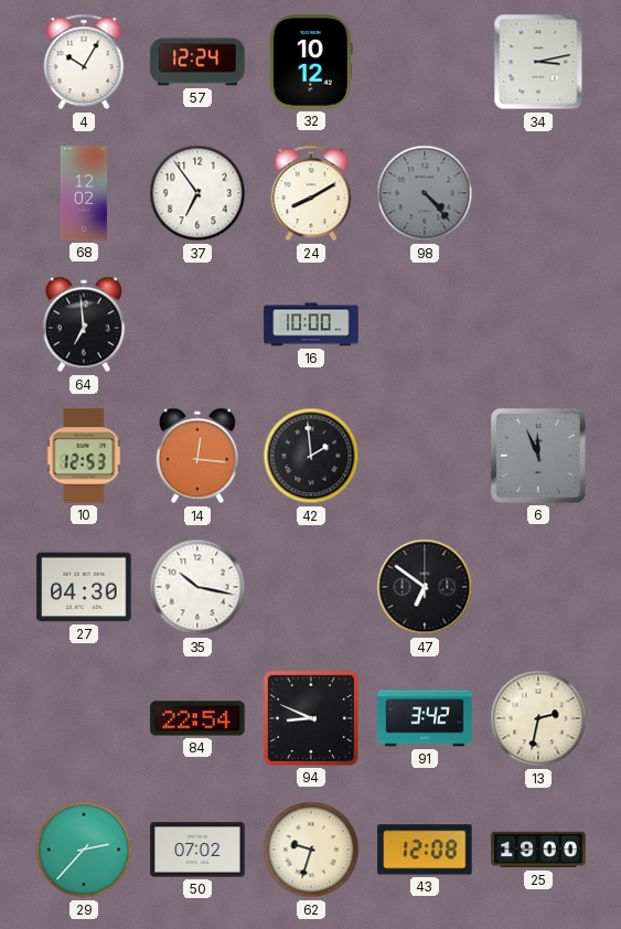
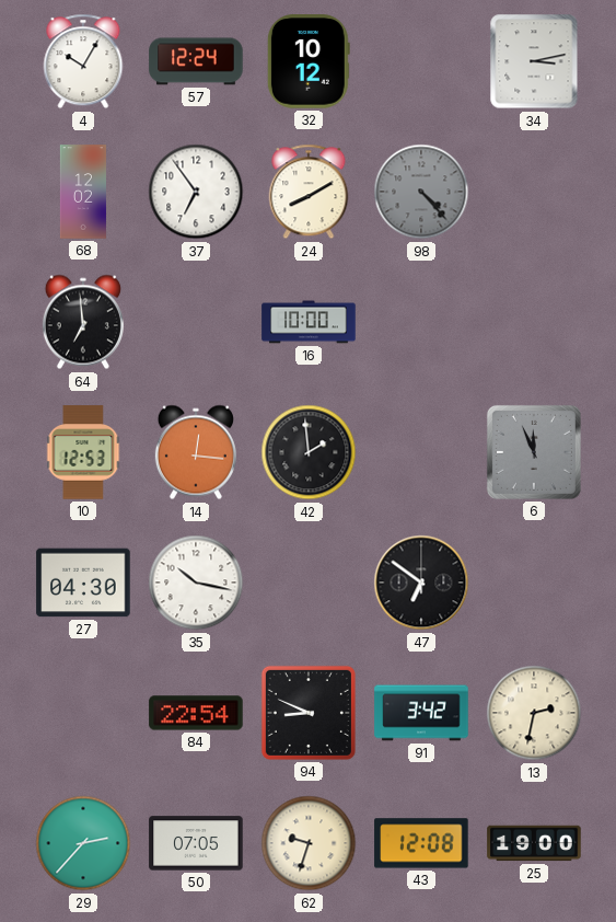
50: 07:02 -> 07:05 (196, 843)
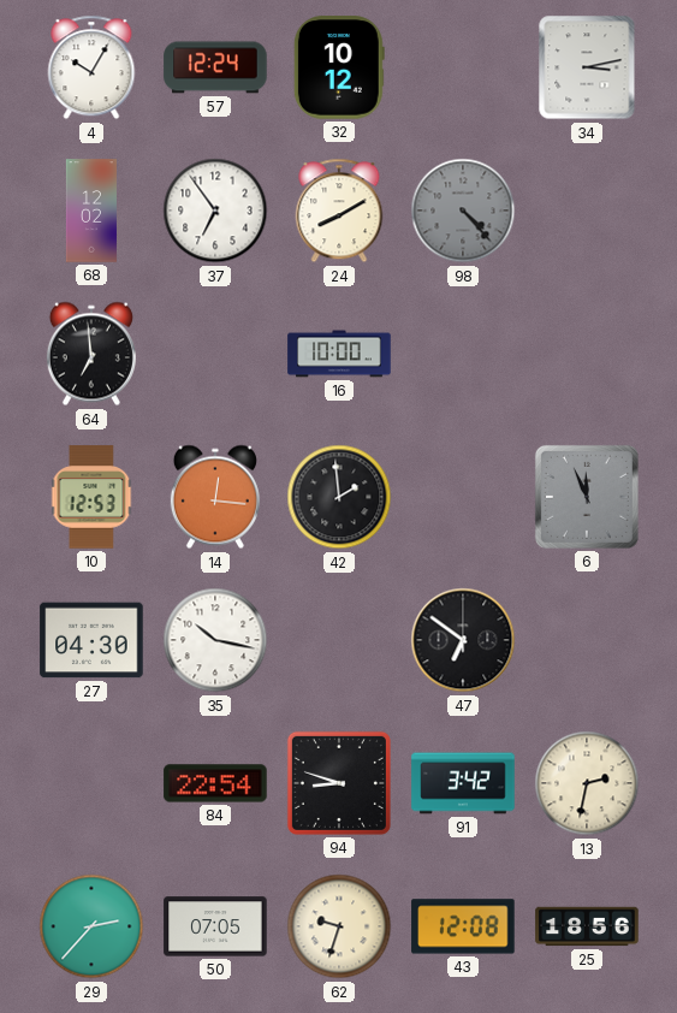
94: 8:49 -> 8:48 (339, 783)
25: 19:00 -> 18:56 (587, 926)
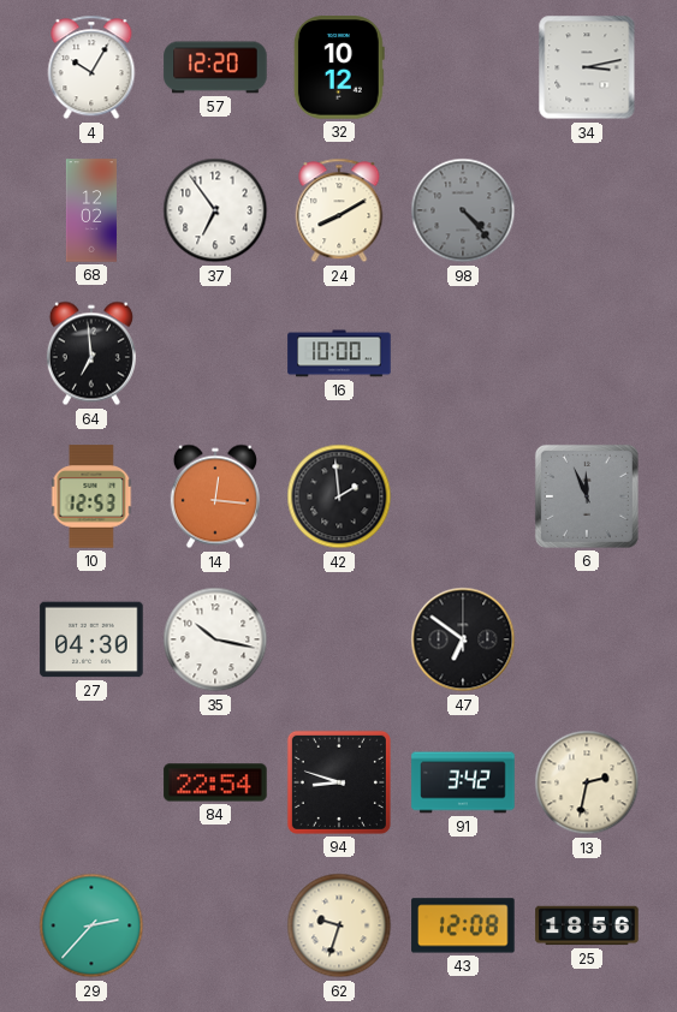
57: 12:24 -> 12:20 (215, 67)
50: 07:05 -> none (215, 926)
